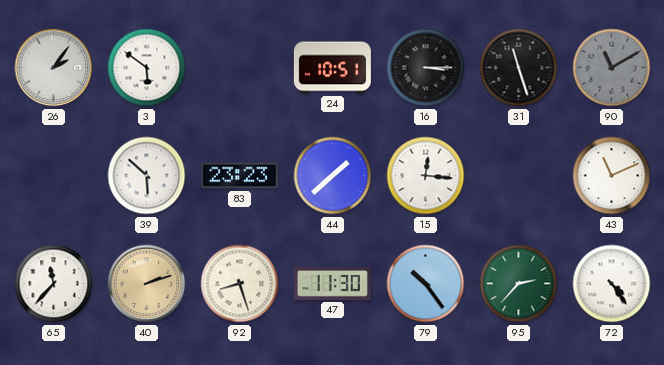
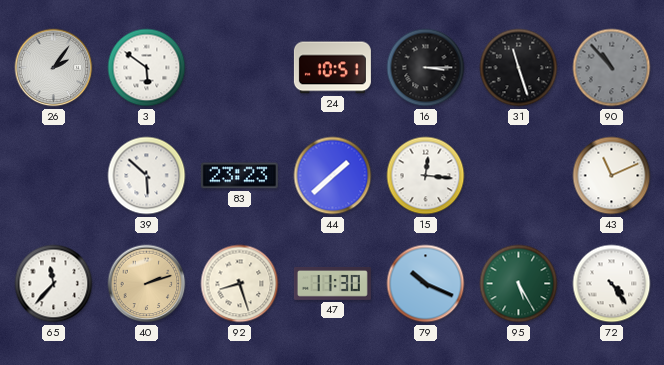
90: 11:10 -> 10:53 (612, 68)
79: 10:24 -> 10:19 (426, 284)
95: 2:37 -> 5:25 (519, 284)
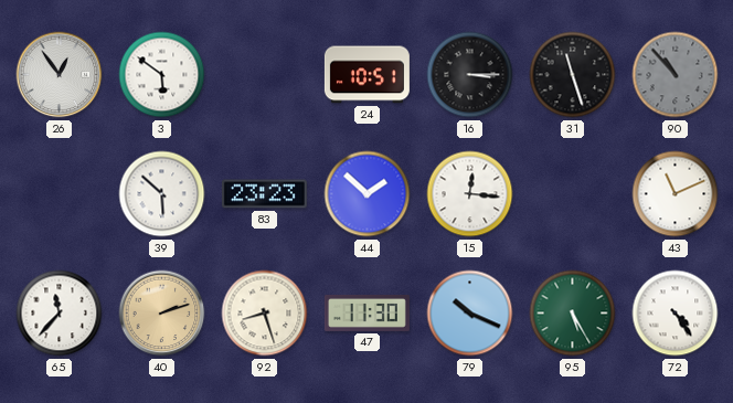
26: 2:06 -> 12:54 (60, 75)
44: 1:38 -> 1:52 (368, 194)
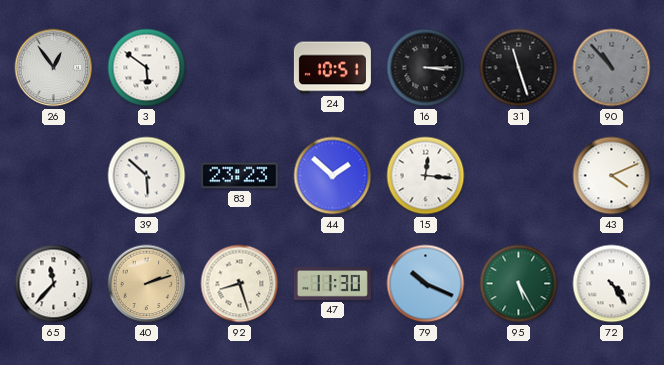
43: 11:11 -> 4:11 (612, 176)
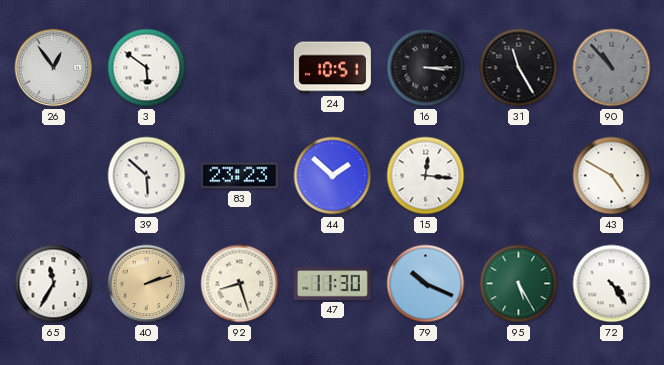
31: 11:27 -> 11:25 (519, 68)
43: 4:11 -> 4:50 (612, 176)
65: 11:37 -> 11:35 (54, 284)
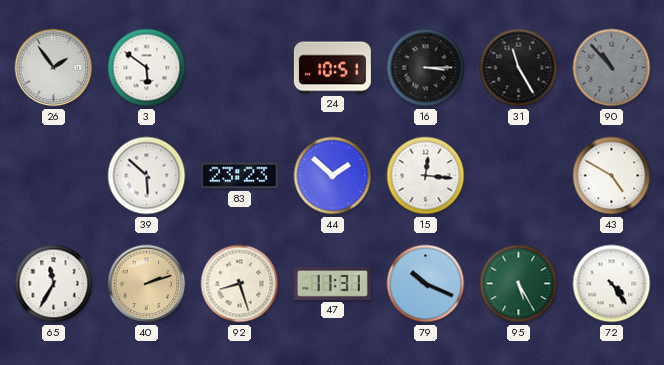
26: 12:54 -> 1:54 (54, 68)
47: 11:30 -> 11:31 (332, 283)
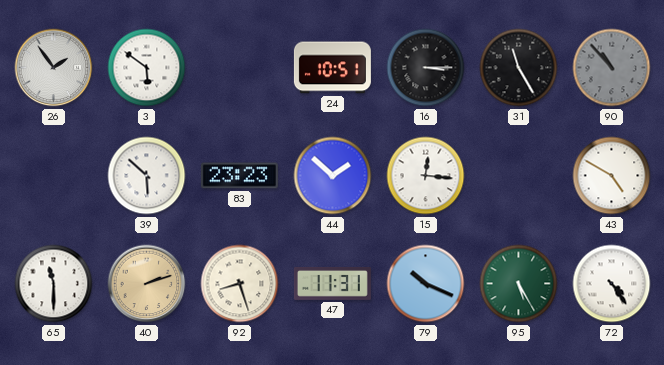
65: 11:35 -> 11:30 (54, 284)
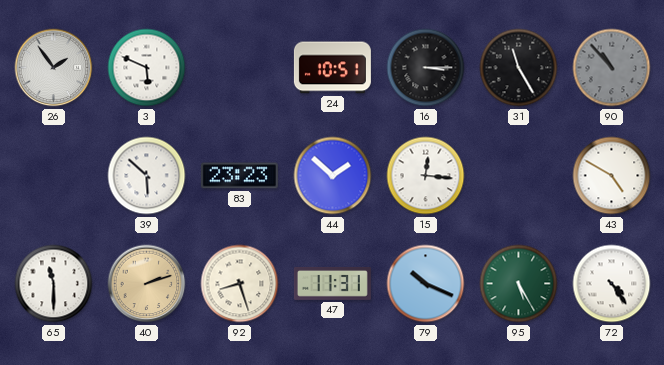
3: 5:51 -> 5:49 (147, 68)
